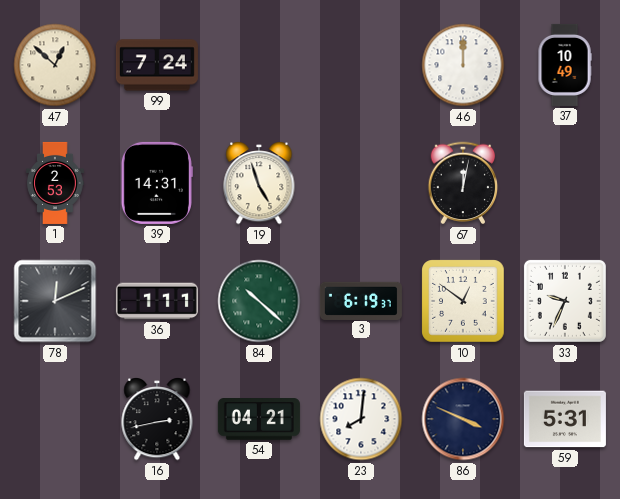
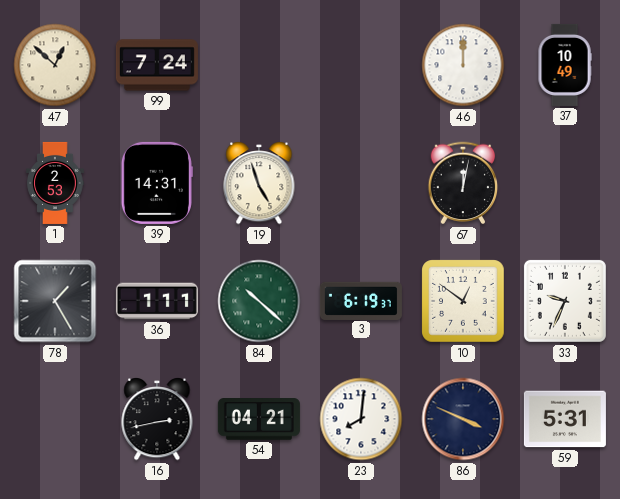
78: 12:11 -> 1:25 (55, 301)
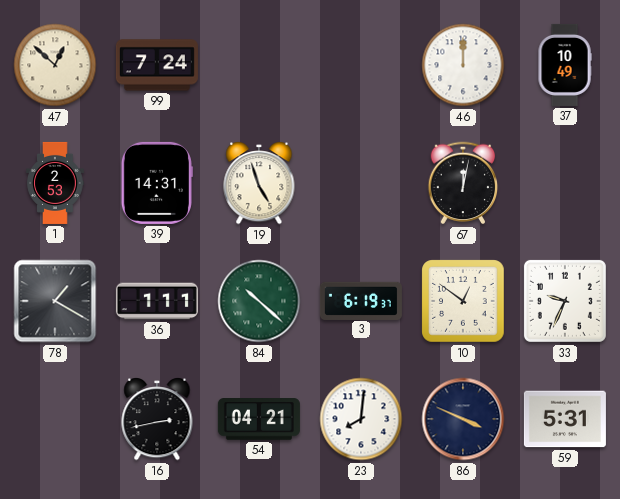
78: 1:25 -> 1:20 (55, 301)
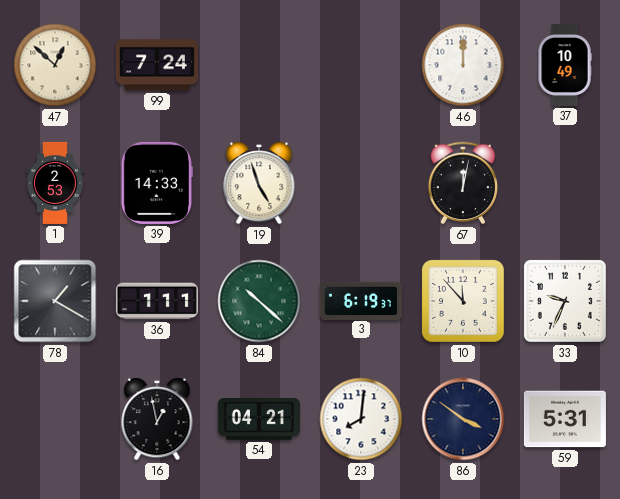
39: 14:31 -> 14:33 (157, 183)
10: 12:51 -> 11:53 (463, 301)
16: 2:43 -> 12:58 (157, 420)
86: 3:49 -> 3:51 (463, 419)
